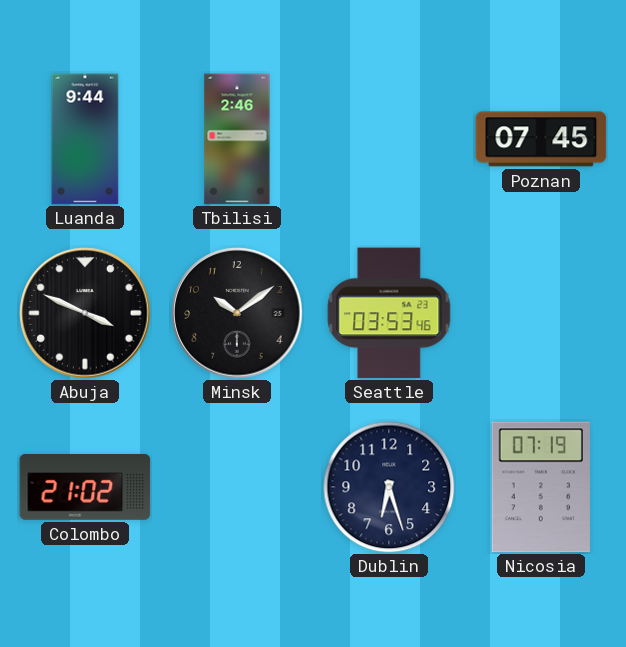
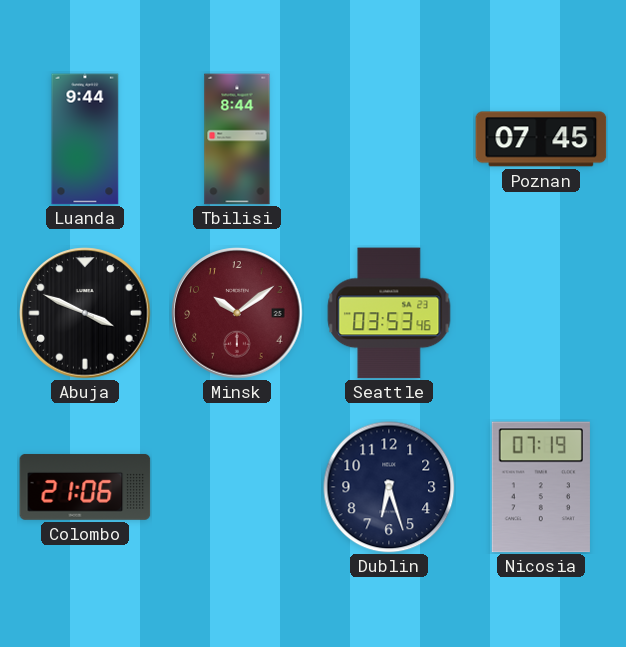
Tbilisi: 2:46 -> 8:44 (237, 139)
Minsk dial: black -> burgundy (237, 313)
Colombo: 21:02 -> 21:06 (85, 487)
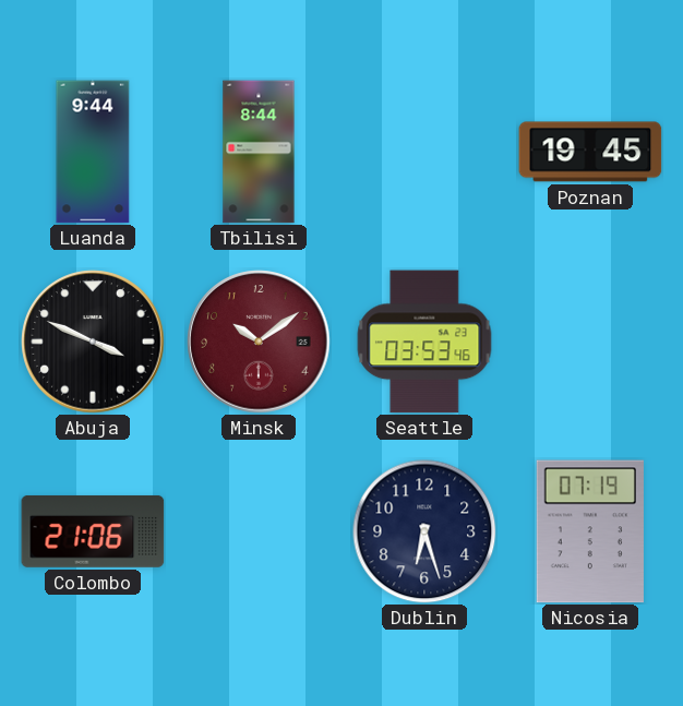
Poznan: 07:45 -> 19:45 (590, 152)
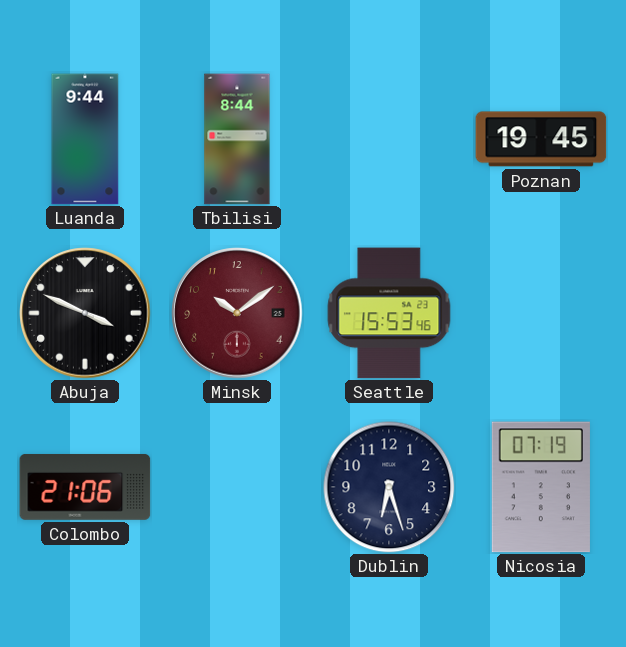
Seattle: 03:53 -> 15:53 (389, 313)
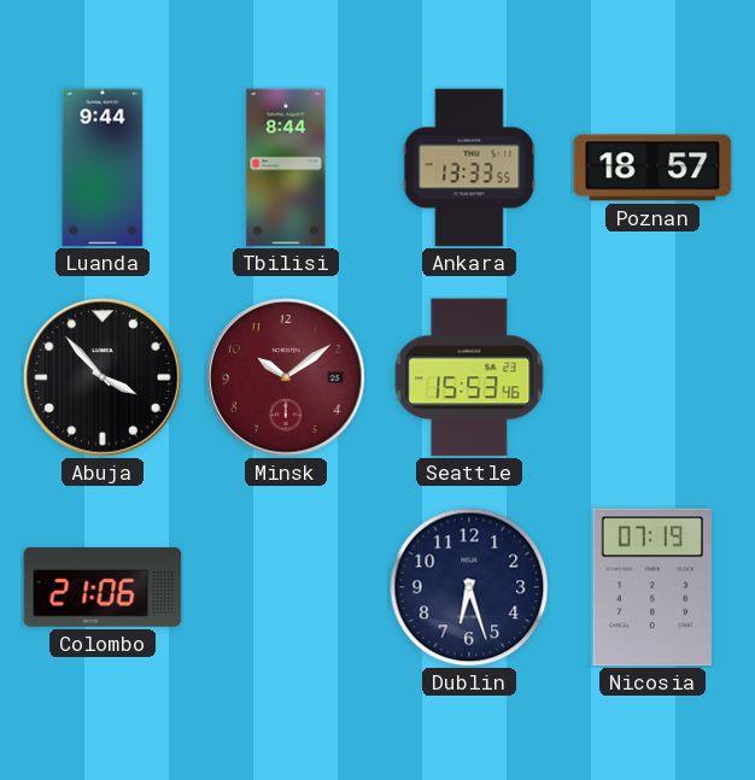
Ankara: none -> 13:33 (469, 168)
Poznan: 19:45 -> 18:57 (652, 168)
Abuja: 3:49 -> 3:53 (103, 377)
